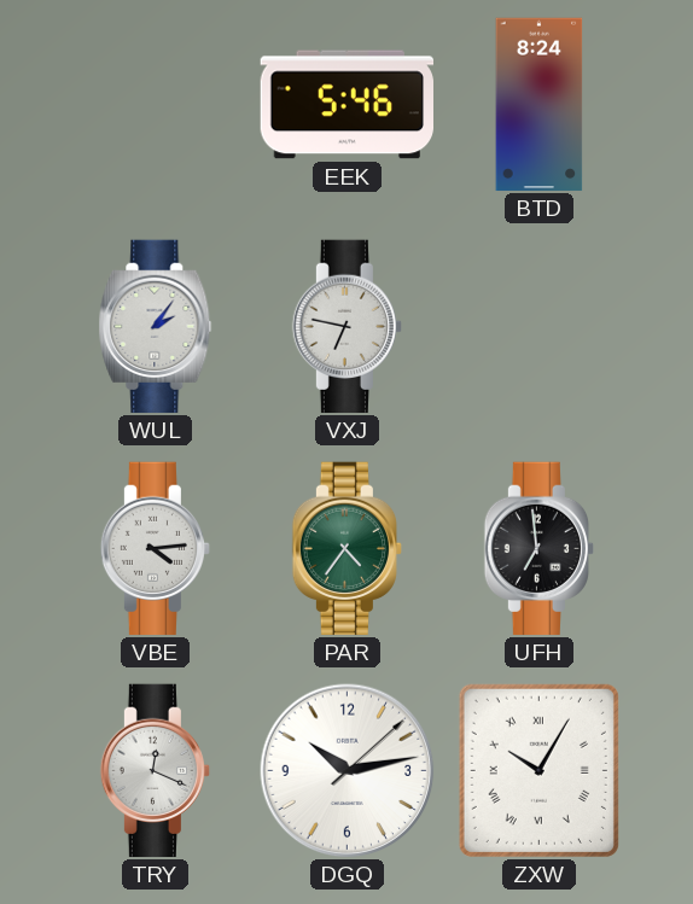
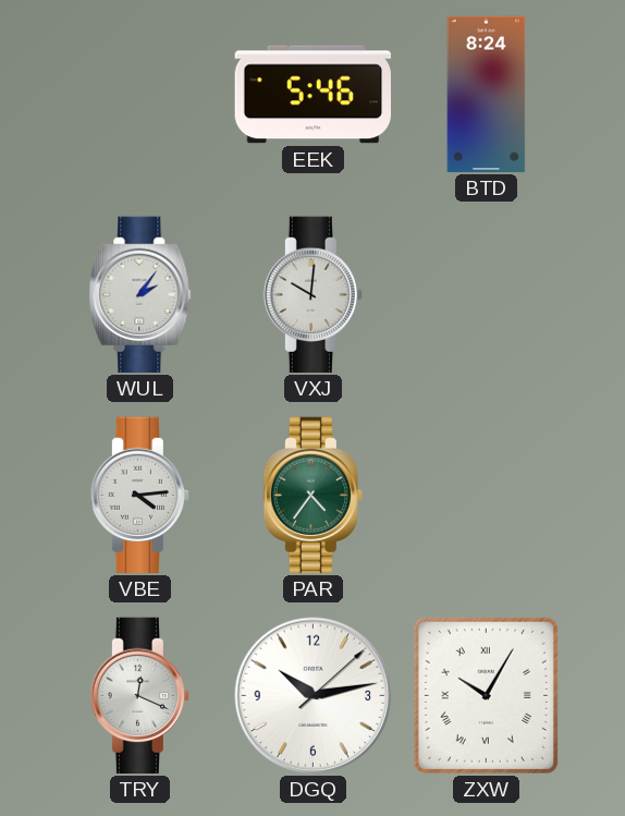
VXJ: 6:47 -> 10:01 (312, 295)
UFH: 6:59 -> none (538, 549)
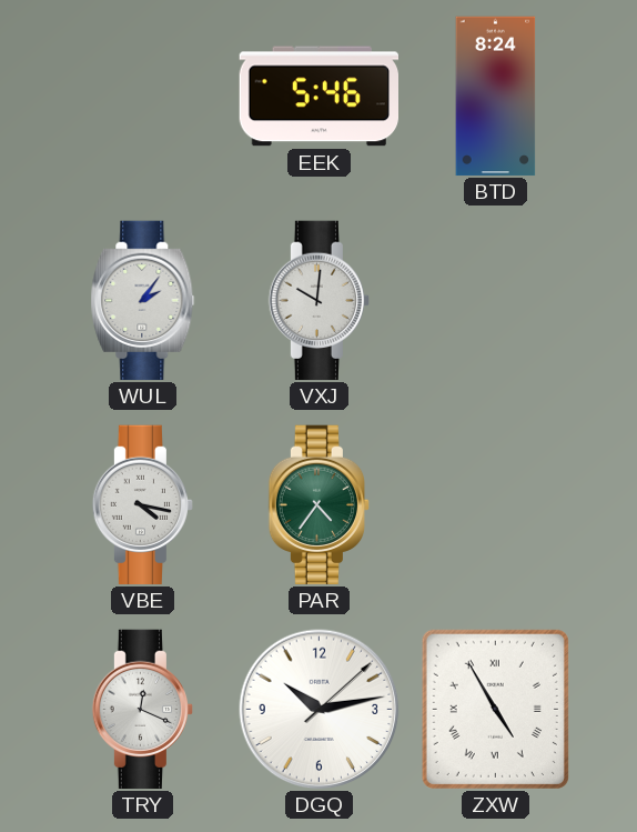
VBE: 4:14 -> 4:17 (142, 505)
ZXW: 10:05 -> 4:55 (495, 709)
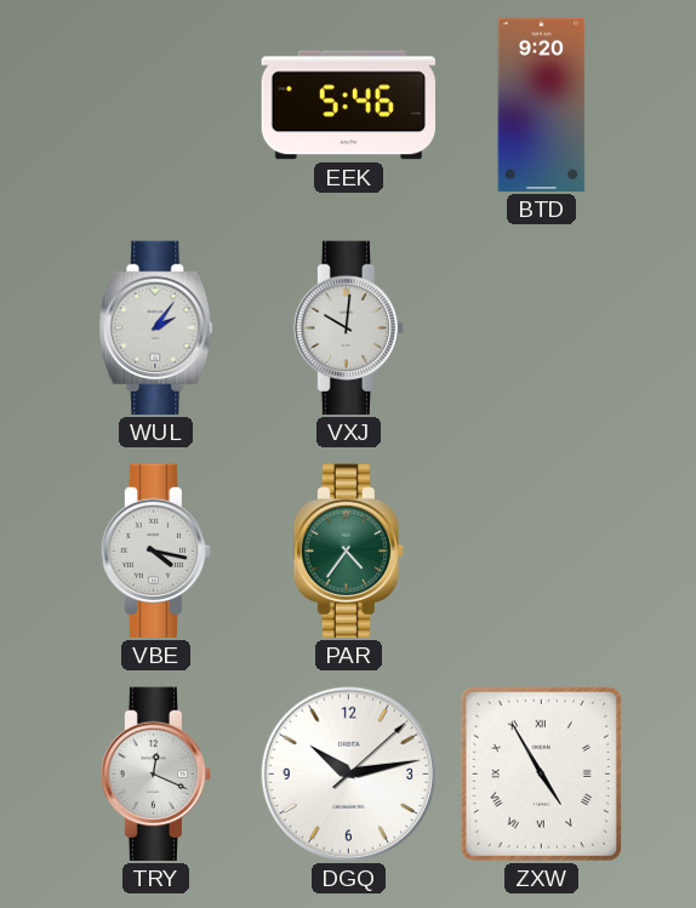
BTD: 8:24 -> 9:20 (542, 105)
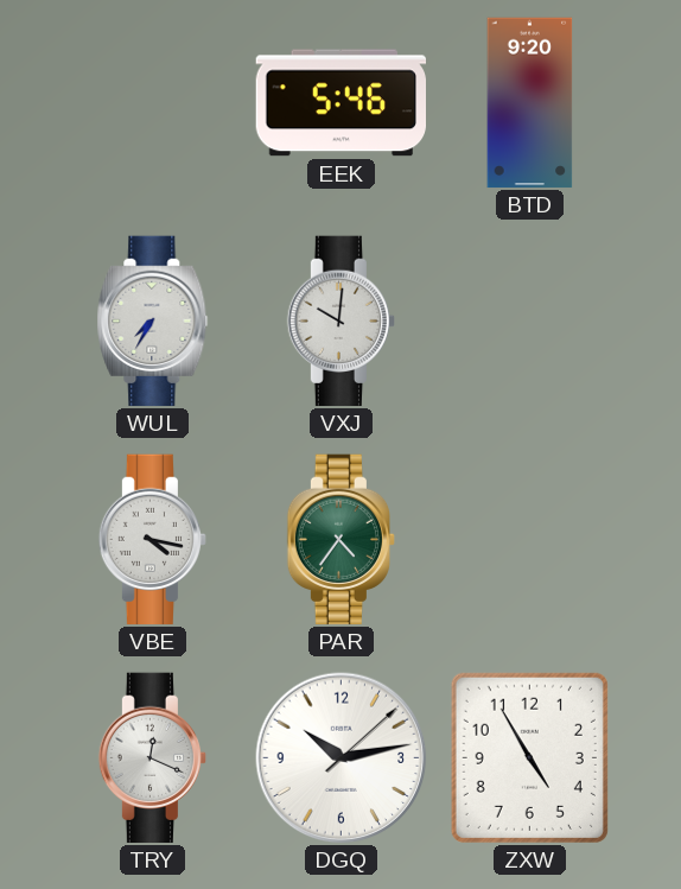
WUL: 2:06 -> 7:35 (153, 322)
ZXW numerals: Roman -> Arabic (529, 757)
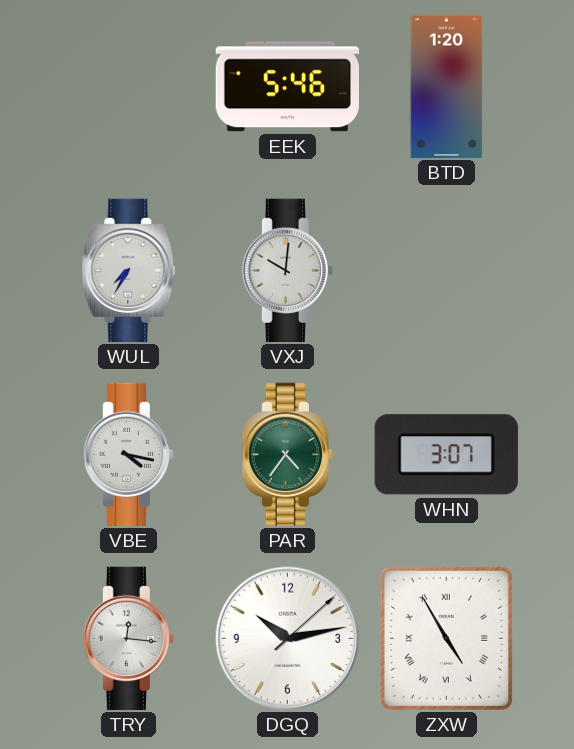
BTD: 9:20 -> 1:20 (447, 87)
WHN: none -> 3:07 (446, 455)
TRY: 12:19 -> 12:16 (128, 639)
ZXW numerals: Arabic -> Roman (446, 638)
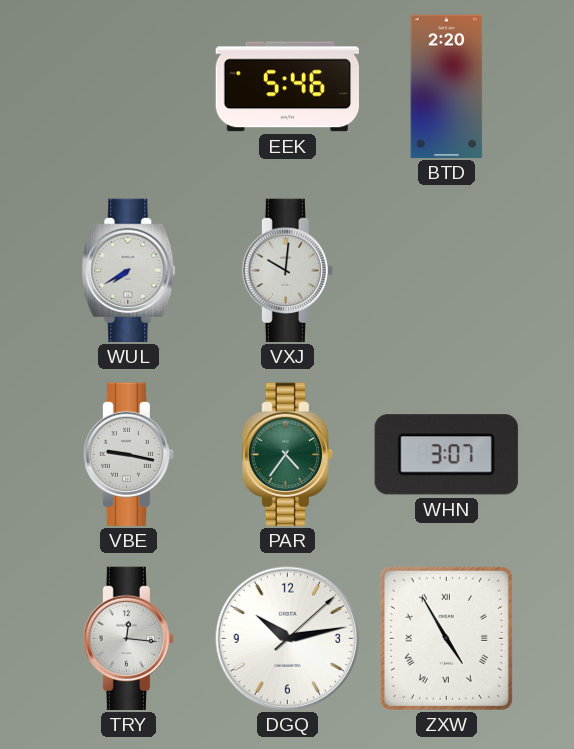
BTD: 1:20 -> 2:20 (447, 87)
WUL: 7:35 -> 7:40 (129, 271)
VBE: 4:17 -> 9:17 (128, 455)
